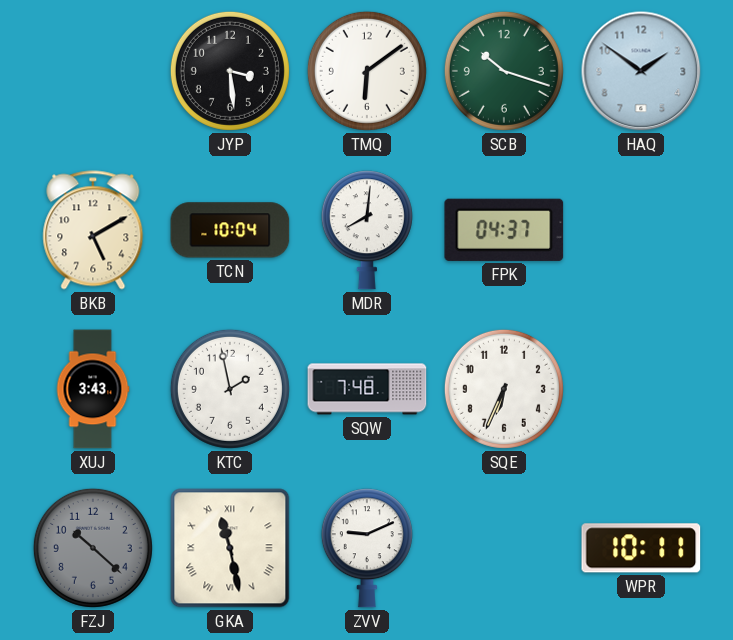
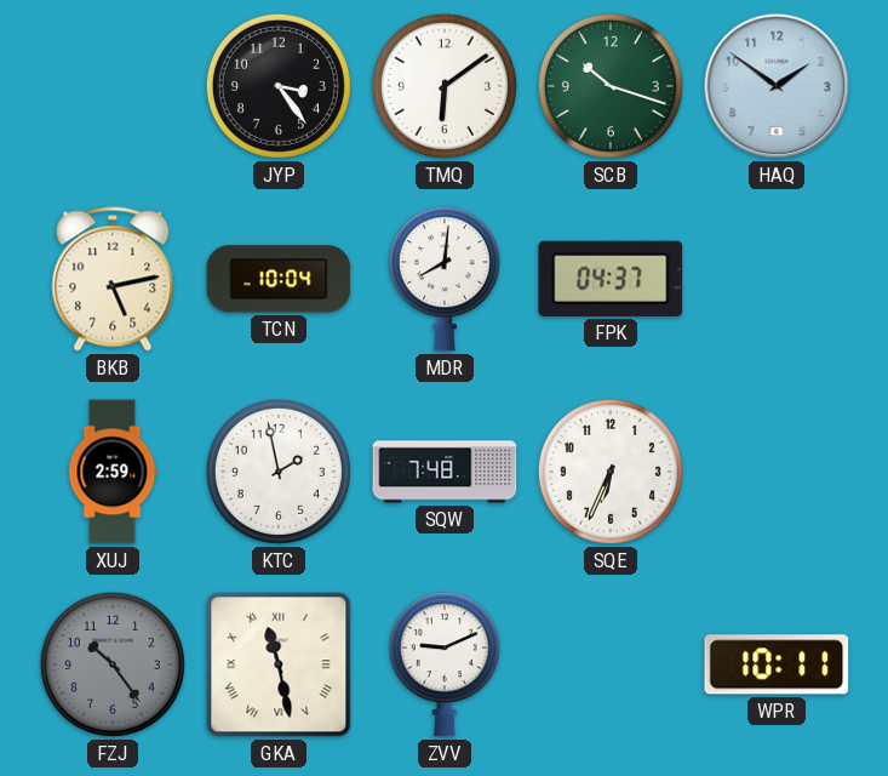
JYP: 3:29 -> 3:24 (279, 86)
BKB: 5:10 -> 5:13 (113, 279)
XUJ: 3:43 -> 2:59 (113, 472)
FZJ: 10:22 -> 10:24 (113, 664)
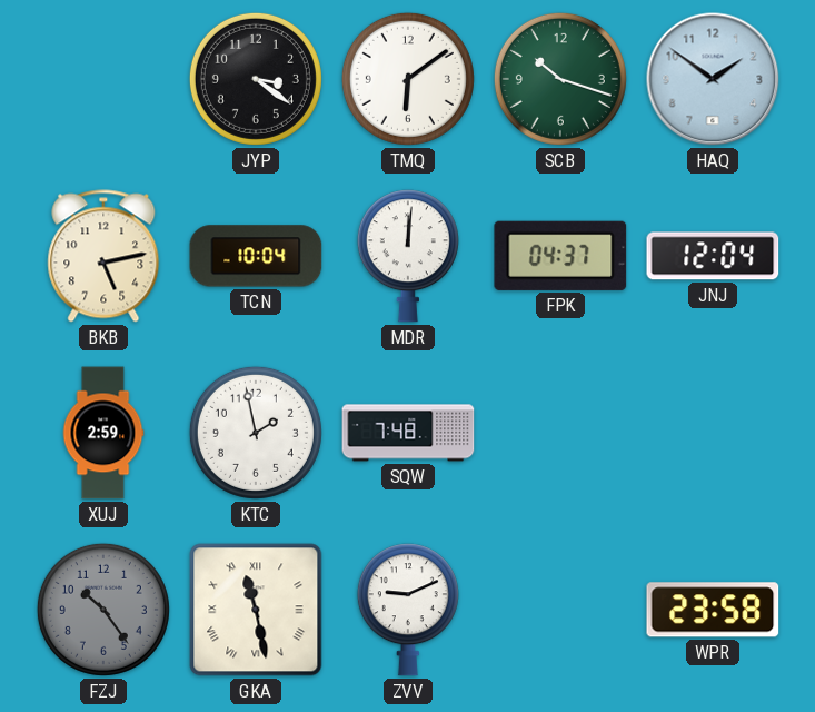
JYP: 3:24 -> 3:21 (256, 79)
MDR: 8:01 -> 12:01 (408, 256)
JNJ: none -> 12:04 (713, 256)
SQE: 6:34 -> none (611, 472)
WPR: 10:11 -> 23:58 (713, 610)
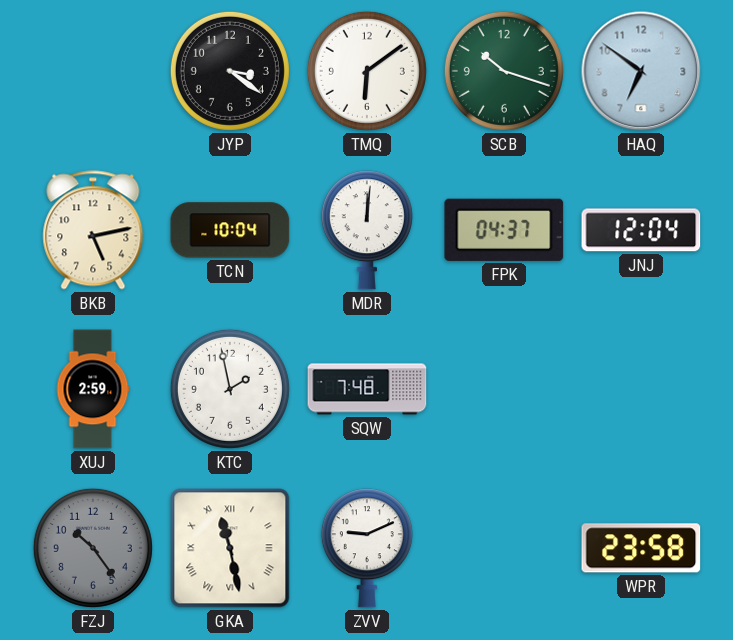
HAQ: 1:51 -> 6:51 (641, 71)
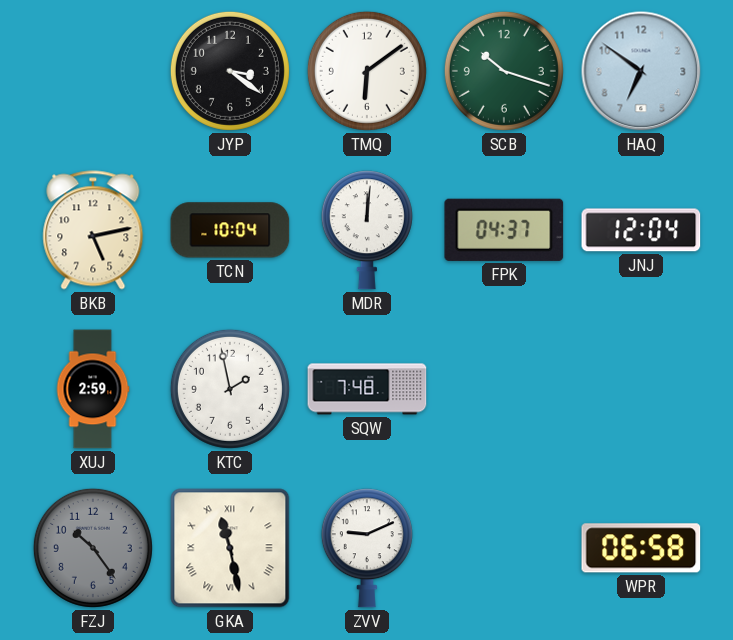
WPR: 23:58 -> 06:58 (641, 548)
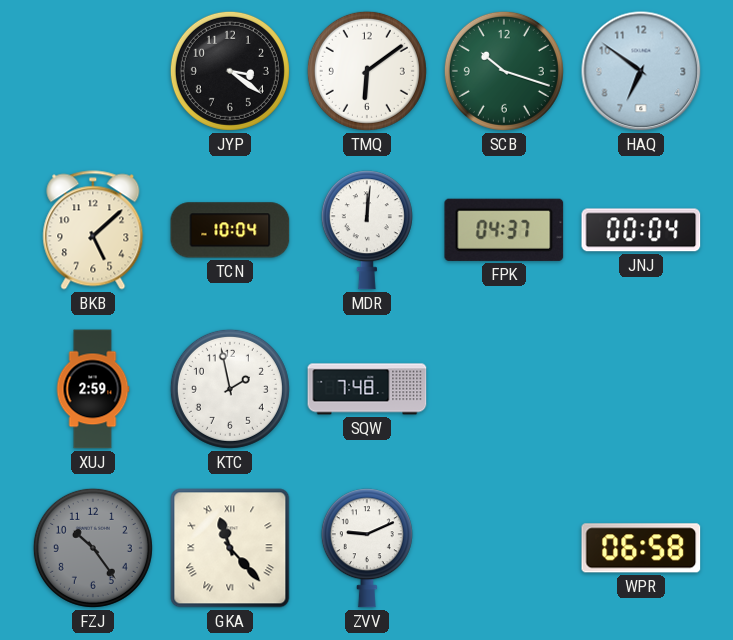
BKB: 5:13 -> 5:08 (93, 230)
JNJ: 12:04 -> 00:04 (641, 230)
GKA: 11:28 -> 11:23 (230, 548)
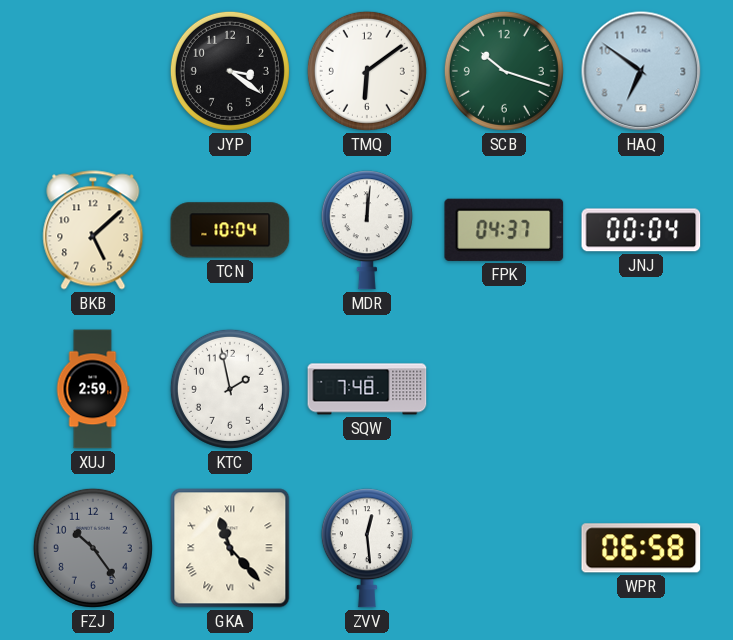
ZVV: 9:11 -> 12:29 (367, 548)
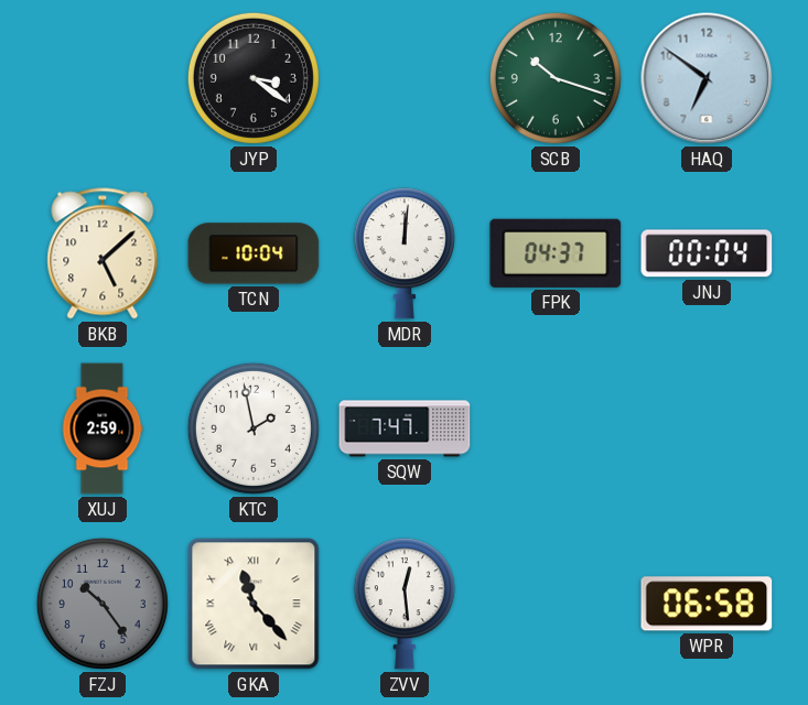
TMQ: 6:09 -> none (367, 71)
SQW: 7:48 -> 7:47 (405, 429)
